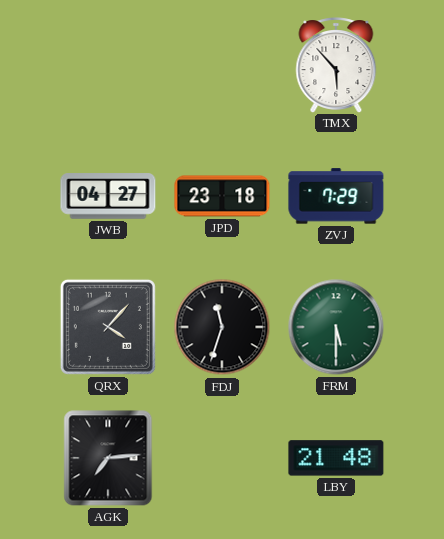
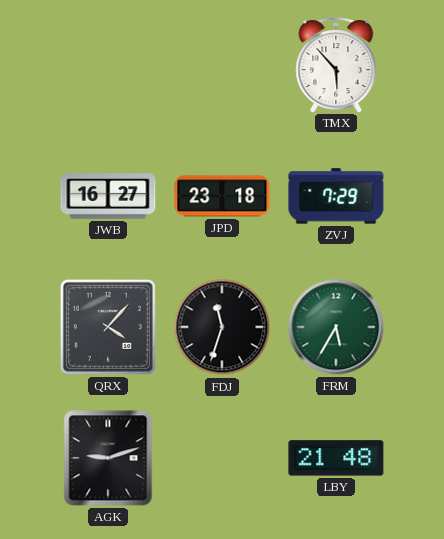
JWB: 04:27 -> 16:27 (108, 196)
FRM: 5:30 -> 5:35 (336, 327)
AGK: 7:14 -> 9:12 (108, 458)
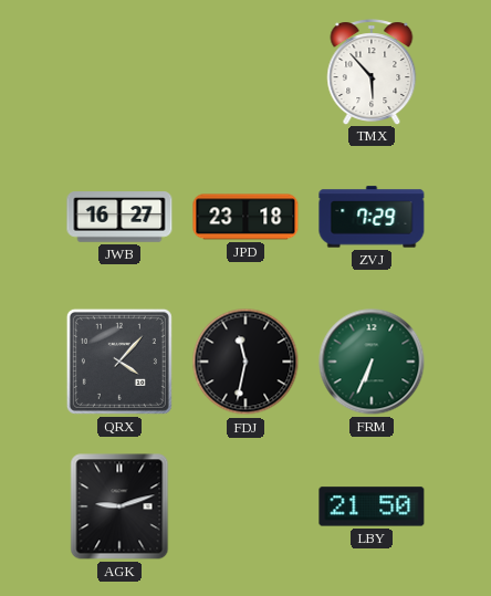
FDJ: 11:33 -> 11:32 (245, 362)
FRM: 5:35 -> 6:34 (372, 362)
LBY: 21:48 -> 21:50 (372, 506)
